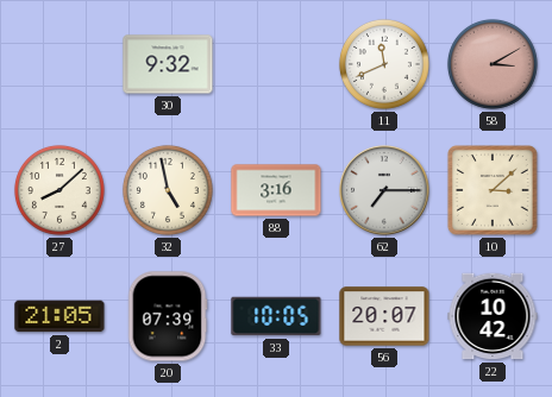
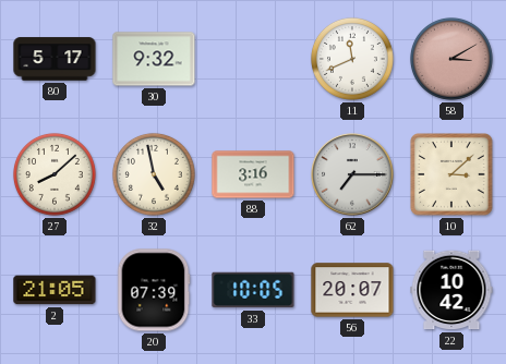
80: none -> 5:17 (55, 59)
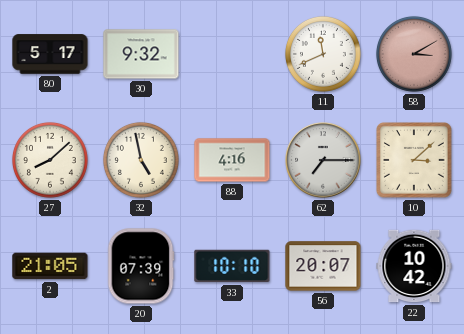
88: 3:16 -> 4:16 (232, 160)
33: 10:05 -> 10:10 (232, 266)
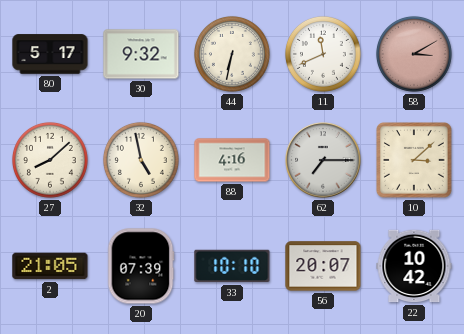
44: none -> 6:32 (232, 54)
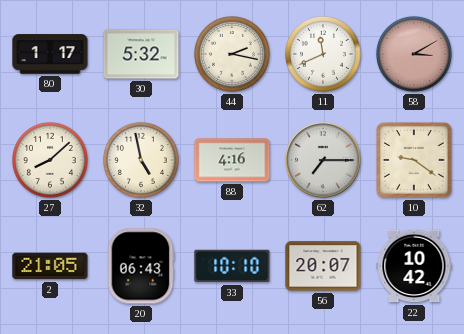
80: 5:17 -> 1:17 (50, 54)
30: 9:32 -> 5:32 (141, 54)
44: 6:32 -> 2:17 (232, 54)
10: 3:08 -> 9:21 (415, 161)
20: 07:39 -> 06:43 (141, 266)
